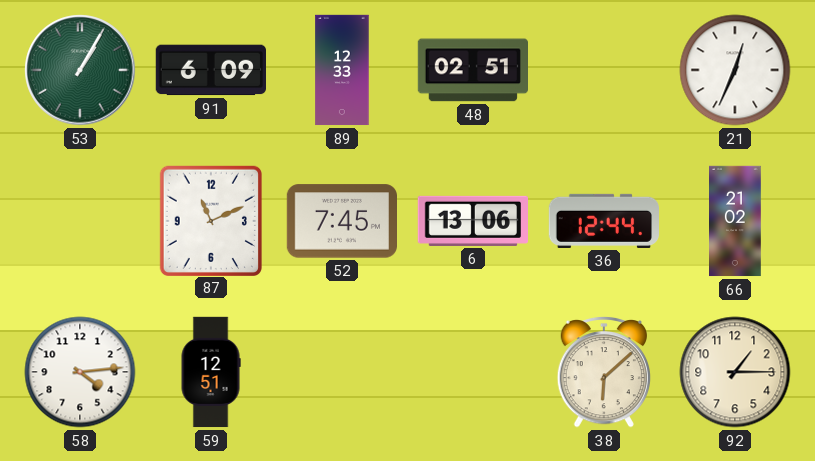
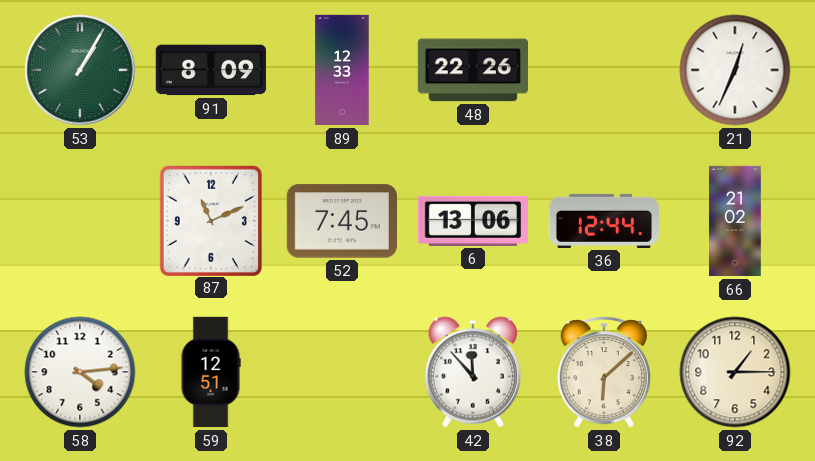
91: 6:09 -> 8:09 (210, 70)
48: 02:51 -> 22:26 (472, 70)
42: none -> 11:53 (473, 372)
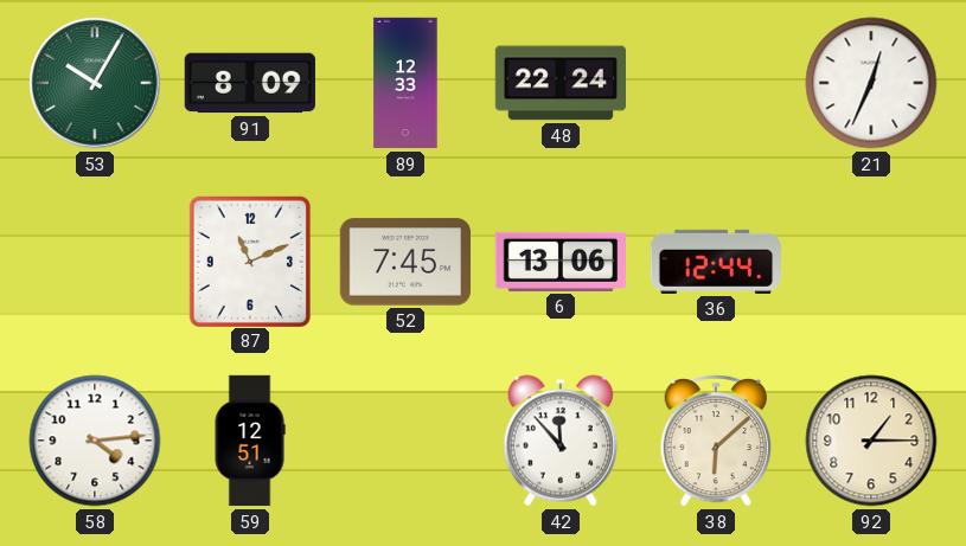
53: 1:05 -> 10:05 (95, 83)
48: 22:26 -> 22:24 (559, 83)
66: 21:02 -> none (736, 221)
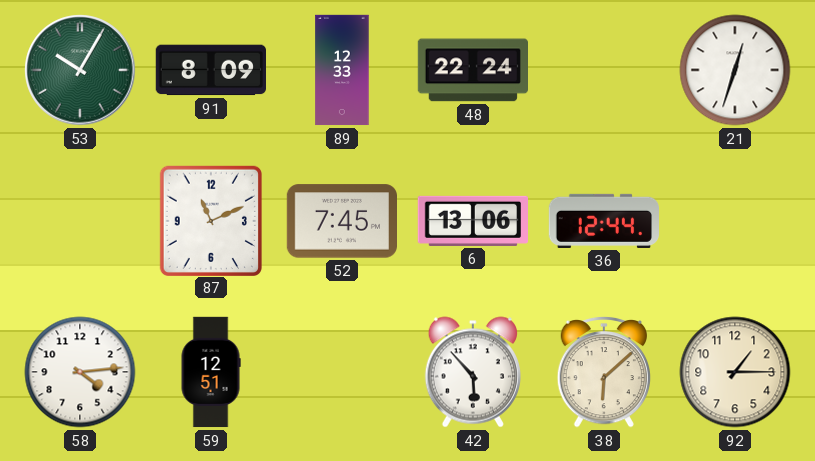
21: 12:34 -> 12:33 (735, 70)
42: 11:53 -> 5:53 (473, 372)
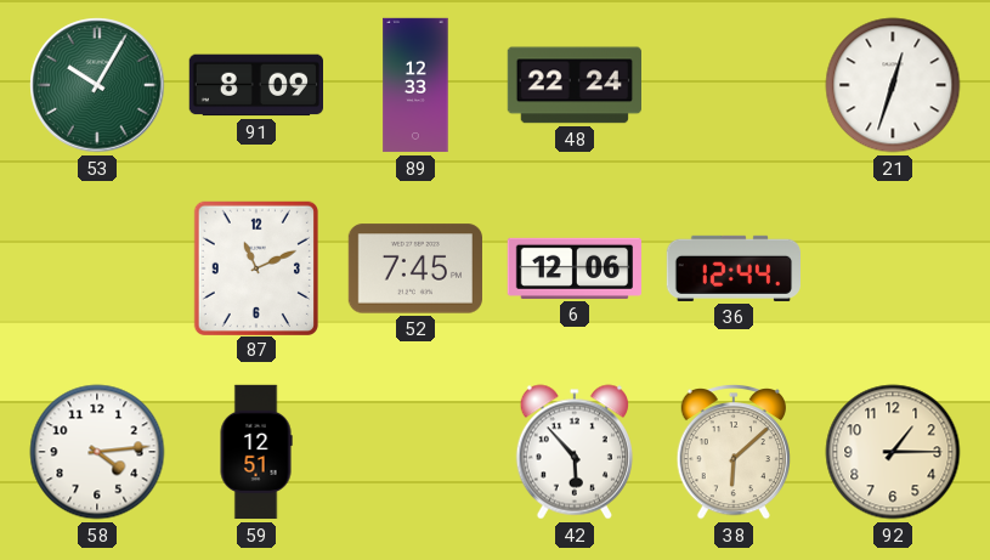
6: 13:06 -> 12:06 (573, 268)
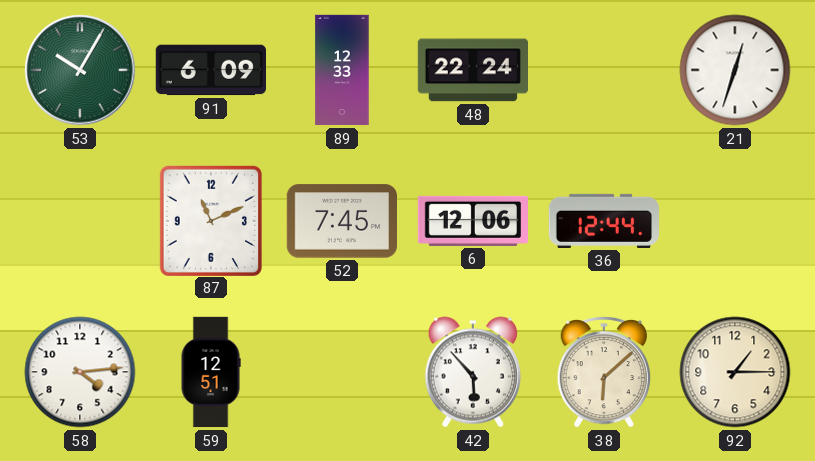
91: 8:09 -> 6:09 (210, 70)
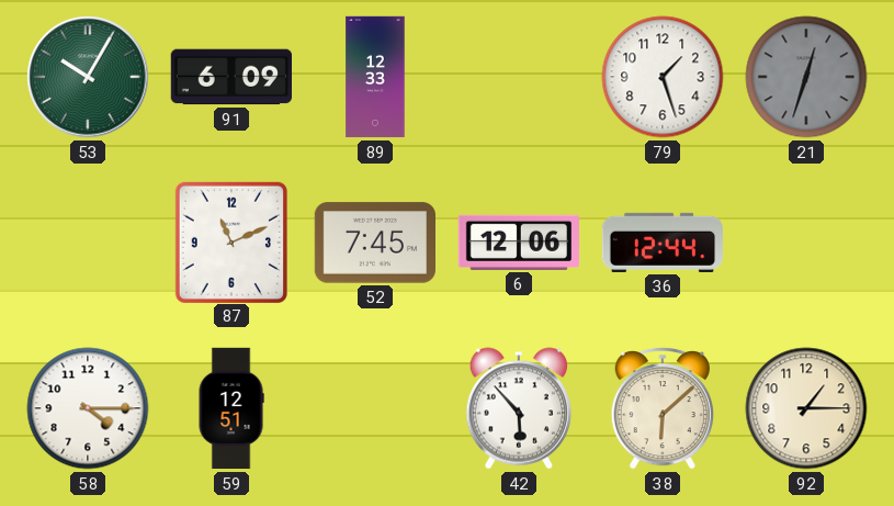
48: 22:24 -> none (472, 70)
79: none -> 1:27 (663, 77)
21 dial: white -> grey (806, 77)
58: 4:14 -> 4:15 (88, 408)
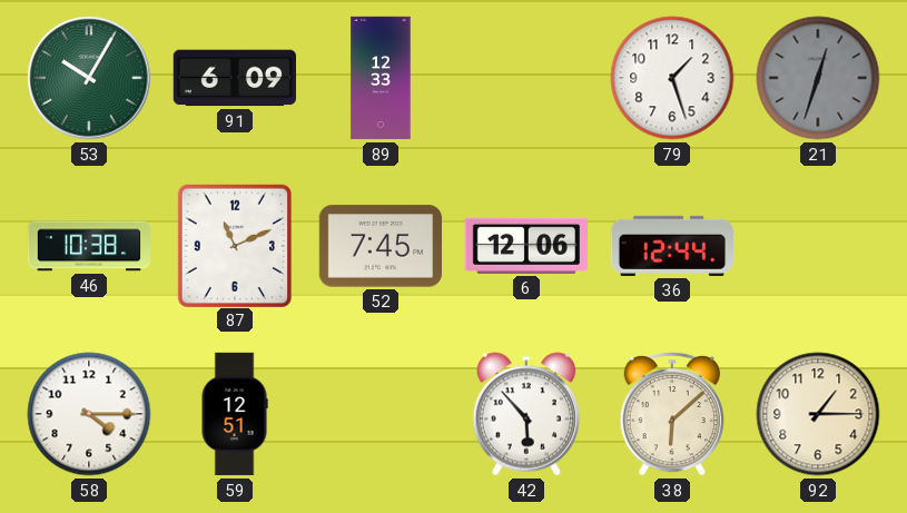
46: none -> 10:38 (88, 246)
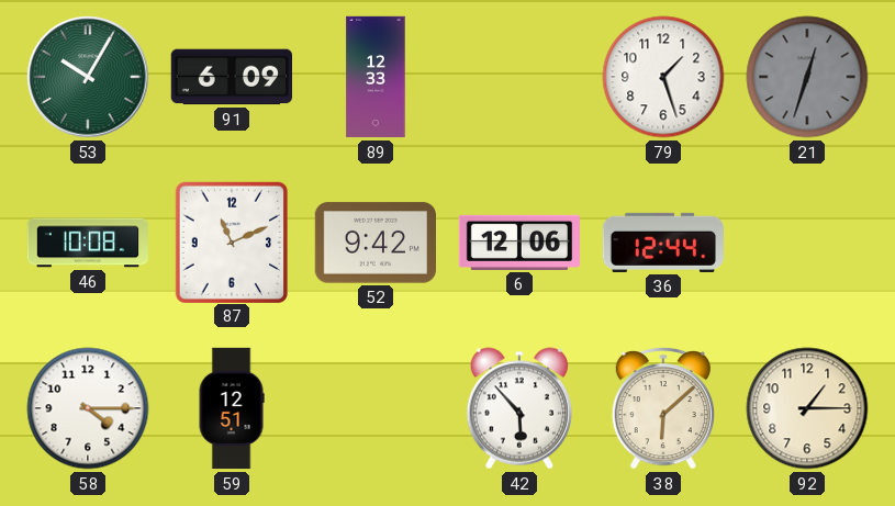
46: 10:38 -> 10:08 (87, 243)
52: 7:45 -> 9:42 (374, 243)
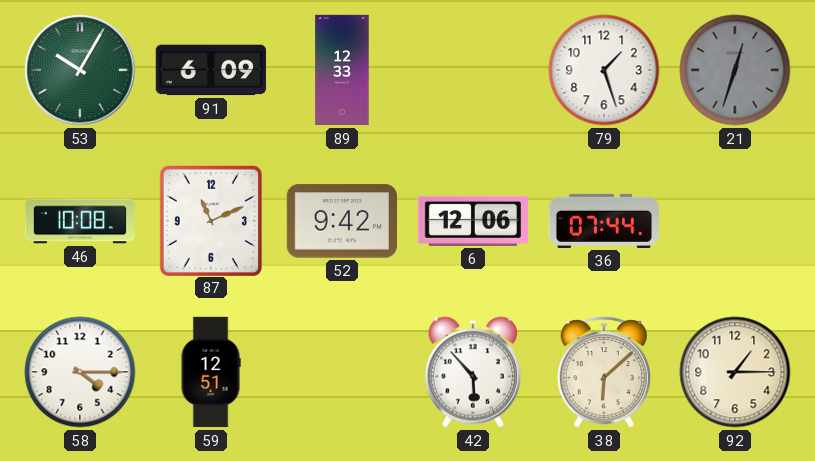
36: 12:44 -> 07:44 (603, 221)
